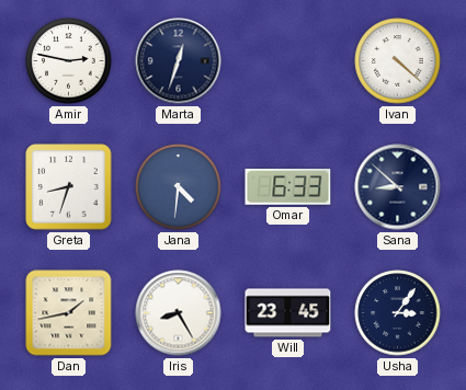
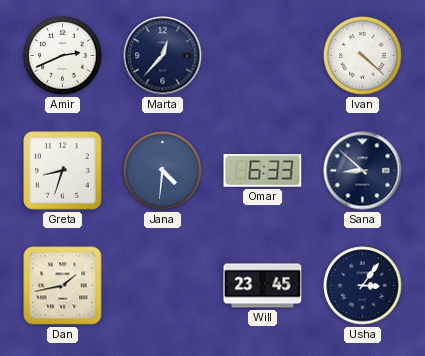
Amir: 2:47 -> 2:41 (63, 56)
Marta: 12:33 -> 12:37 (163, 56)
Iris: 8:25 -> none (179, 313)
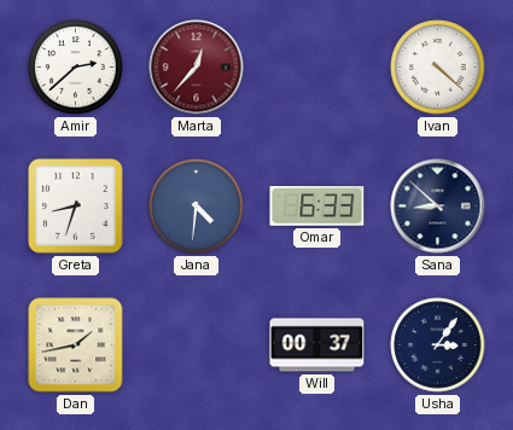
Amir: 2:41 -> 2:38 (76, 68)
Marta dial: navy -> burgundy (197, 68)
Will: 23:45 -> 00:37 (317, 345)
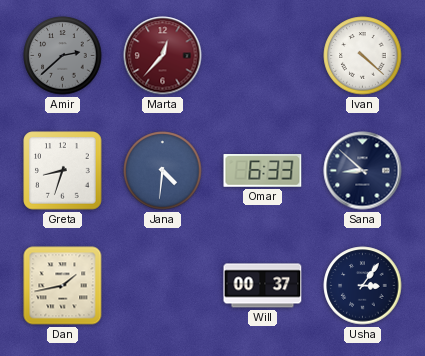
Amir dial: white -> grey (63, 56)
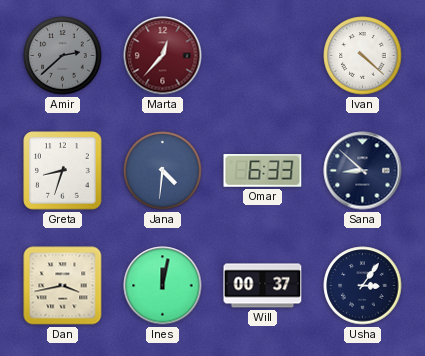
Dan: 1:43 -> 3:43 (63, 286)
Ines: none -> 12:02 (163, 286)
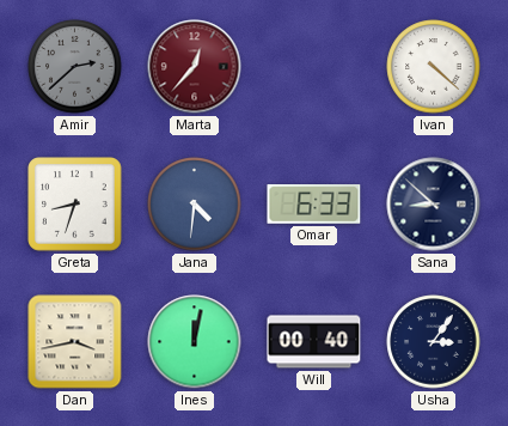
Will: 00:37 -> 00:40 (314, 342)
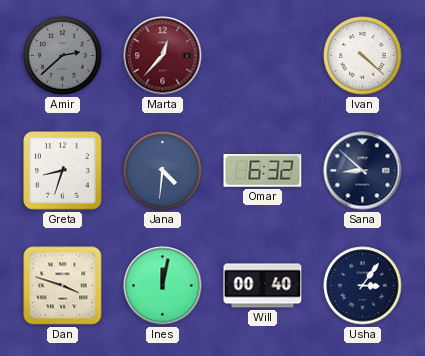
Omar: 6:33 -> 6:32 (263, 171)
Dan: 3:43 -> 3:48 (63, 286)
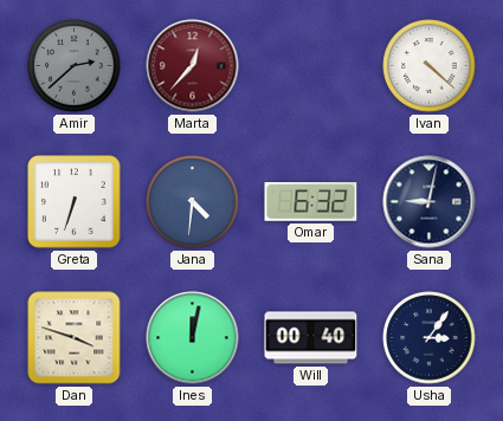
Greta: 8:33 -> 6:33 (75, 202)
Sana: 8:52 -> 9:02 (430, 202)
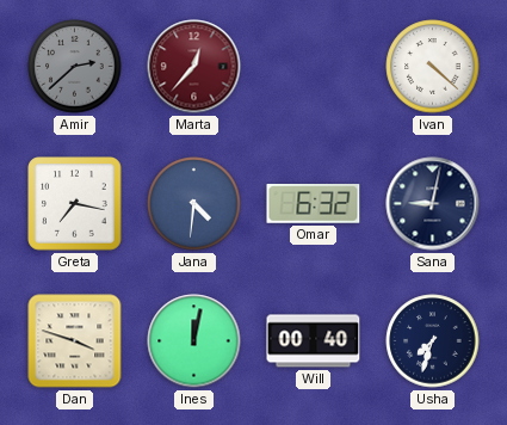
Greta: 6:33 -> 7:17 (75, 204)
Usha: 3:06 -> 7:33 (433, 341)
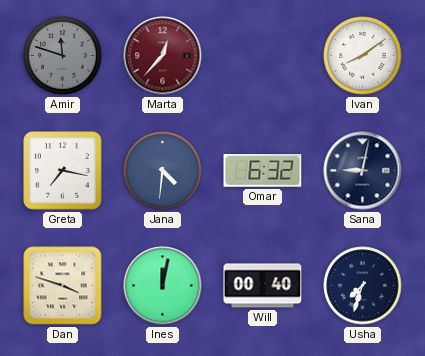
Amir: 2:38 -> 11:48 (63, 56)
Ivan: 4:22 -> 8:09 (363, 56)
